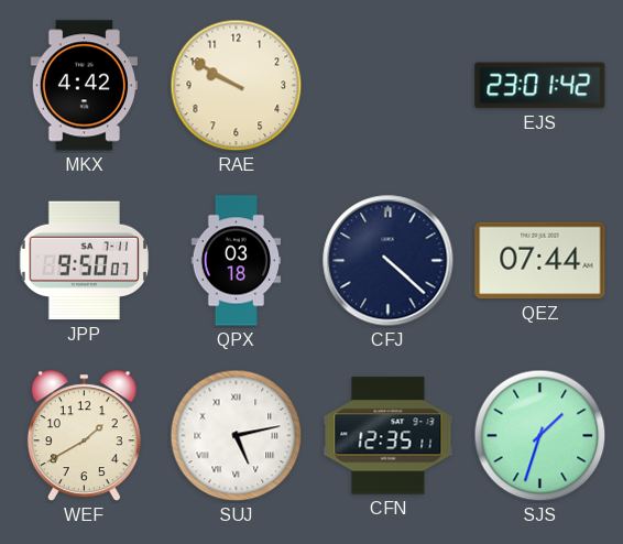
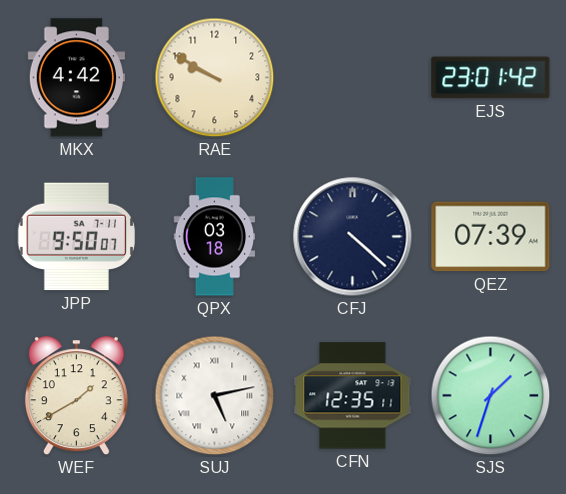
QEZ: 07:44 -> 07:39 (491, 237)
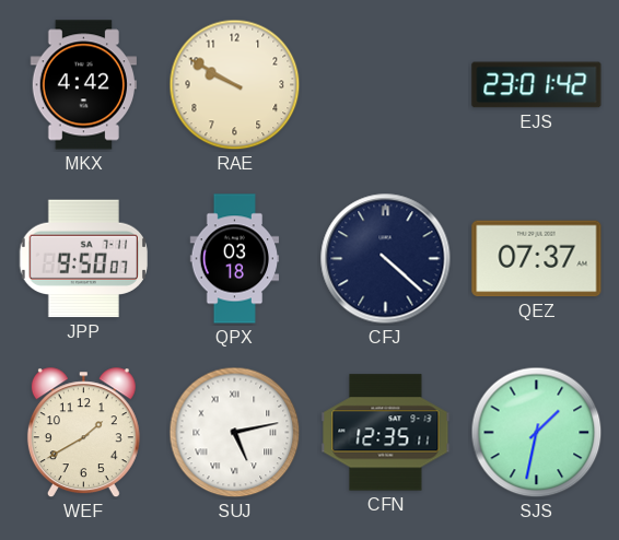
QEZ: 07:39 -> 07:37 (537, 259)
SJS: 1:33 -> 1:32 (537, 433)
